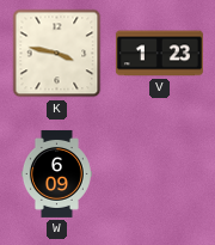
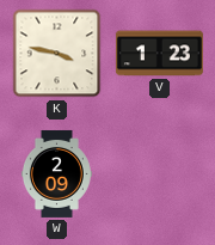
W: 6:09 -> 2:09 (56, 173)
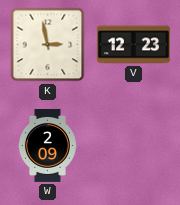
K: 3:47 -> 2:58 (48, 45)
V: 1:23 -> 12:23 (133, 45)
